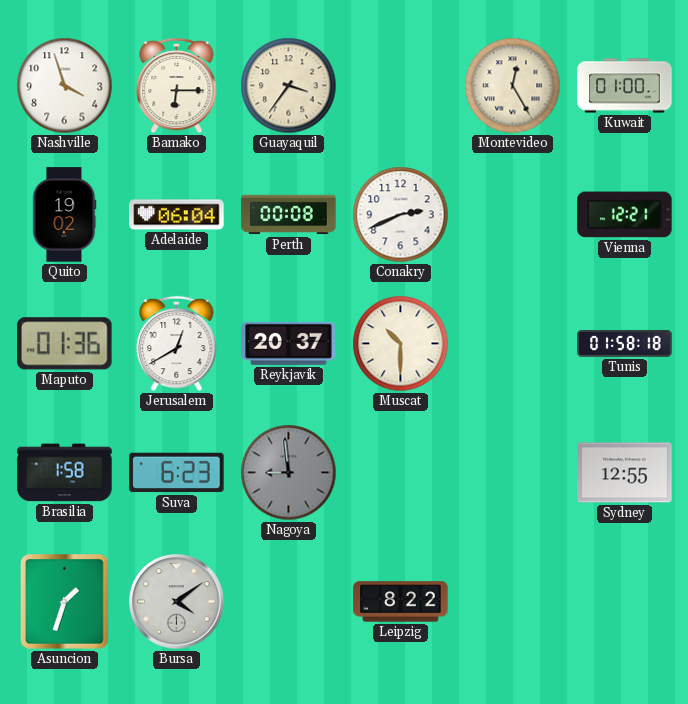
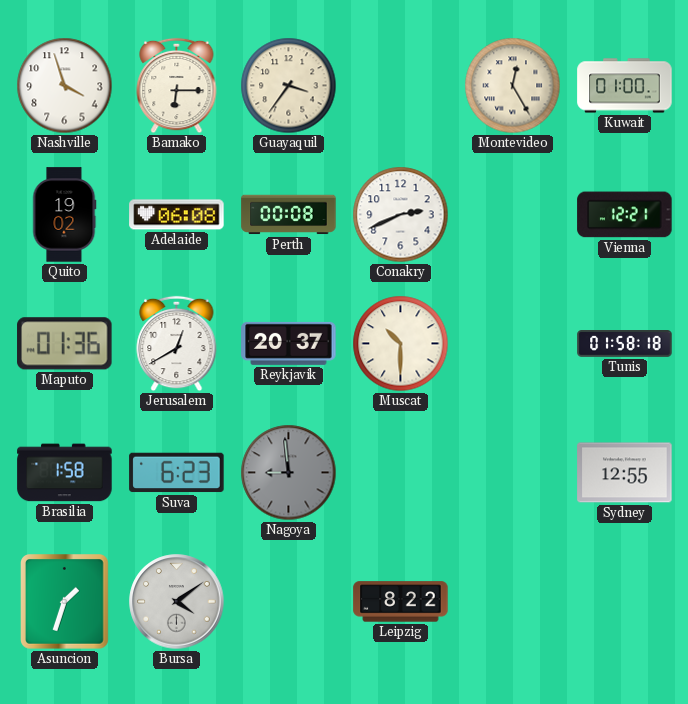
Adelaide: 06:04 -> 06:08 (177, 215)
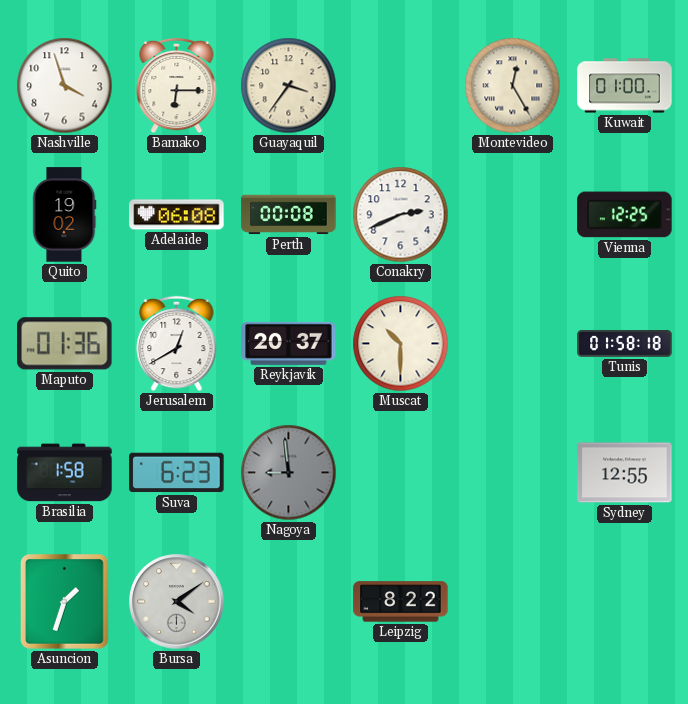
Vienna: 12:21 -> 12:25 (625, 215)
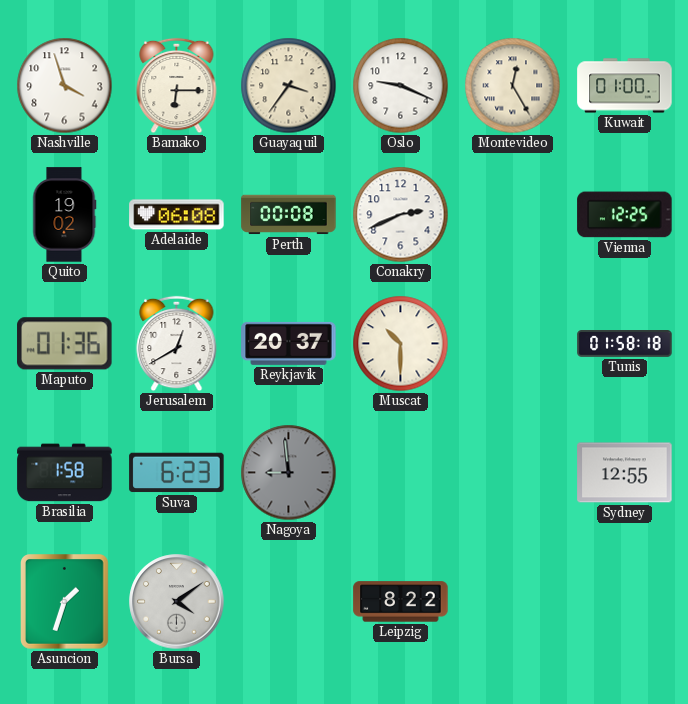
Oslo: none -> 9:19 (401, 86)
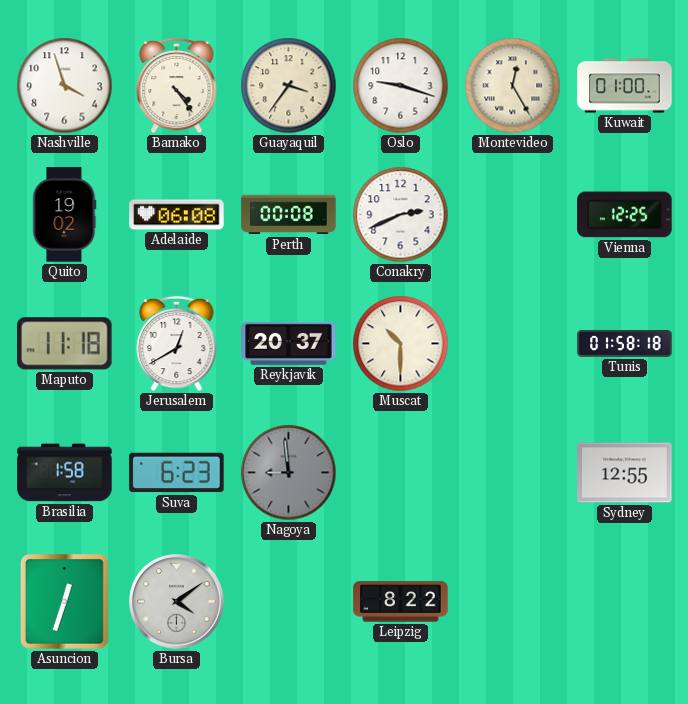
Bamako: 6:15 -> 4:24 (177, 86)
Oslo: 9:19 -> 9:18 (401, 86)
Maputo: 01:36 -> 11:18 (65, 344)
Asuncion: 1:33 -> 12:33 (65, 602)
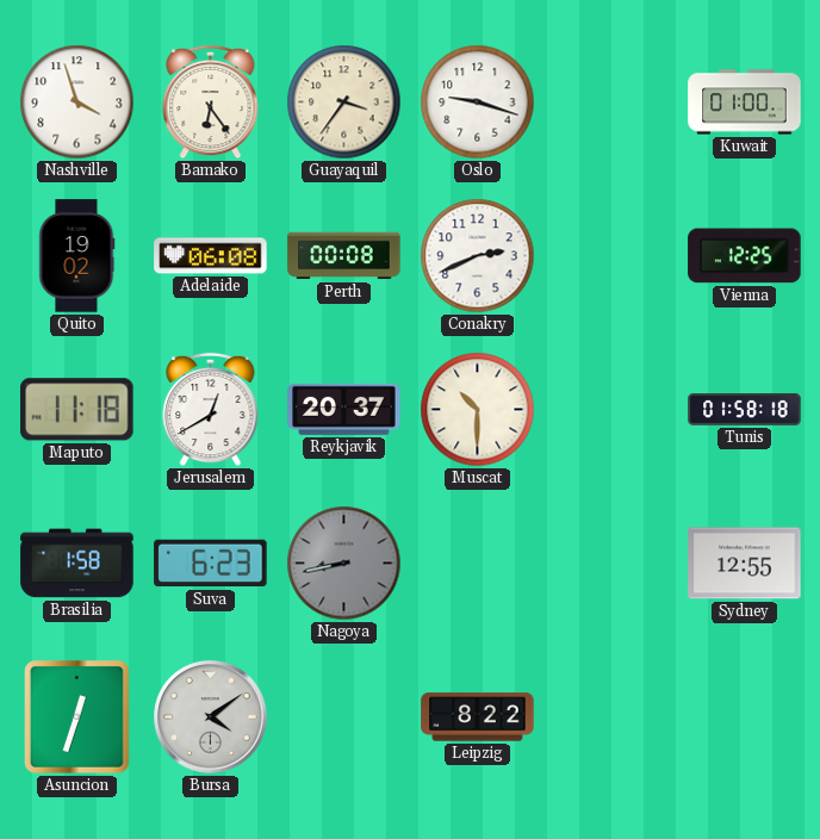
Bamako: 4:24 -> 6:24 (211, 102)
Montevideo: 12:25 -> none (513, 86)
Nagoya: 8:59 -> 8:43 (344, 564)
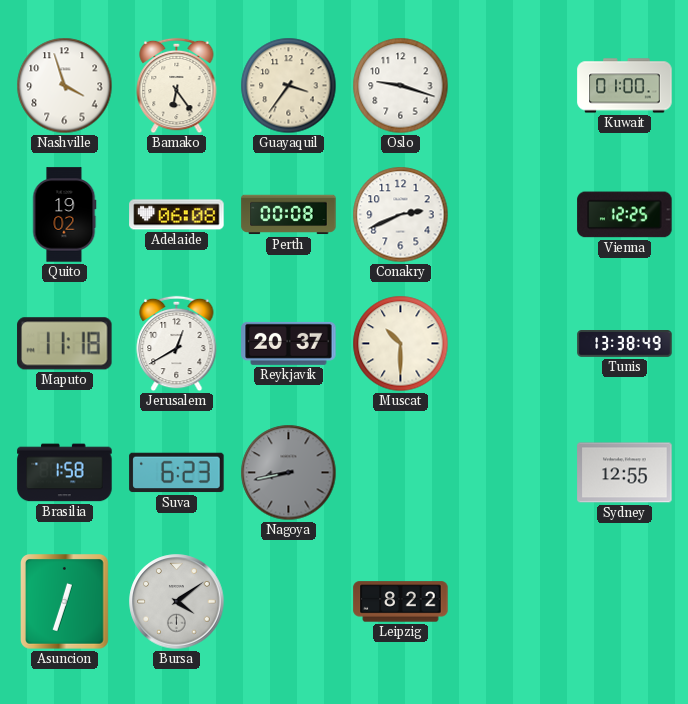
Tunis: 01:58 -> 13:38 (625, 344)
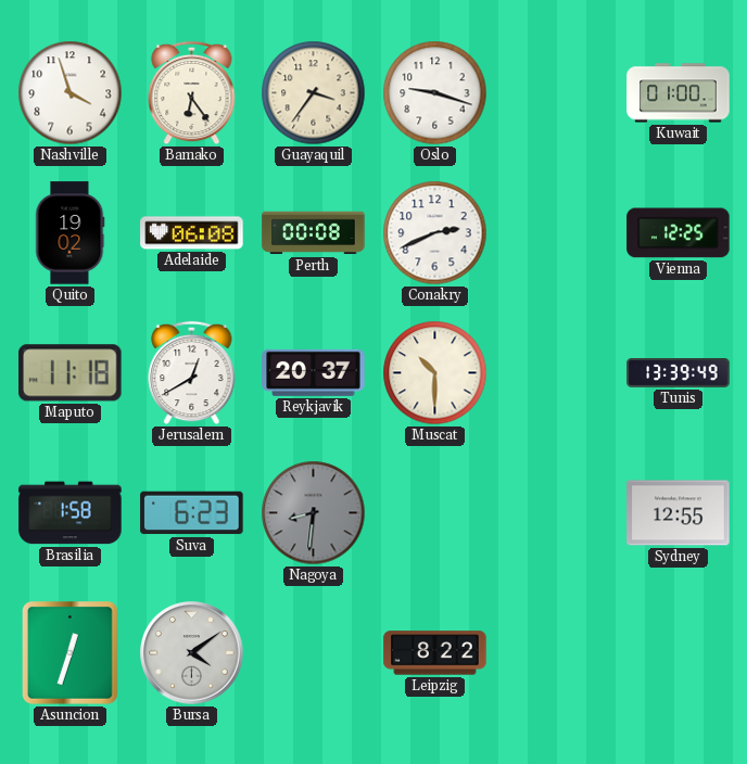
Tunis: 13:38 -> 13:39 (679, 373)
Nagoya: 8:43 -> 8:31 (314, 513)
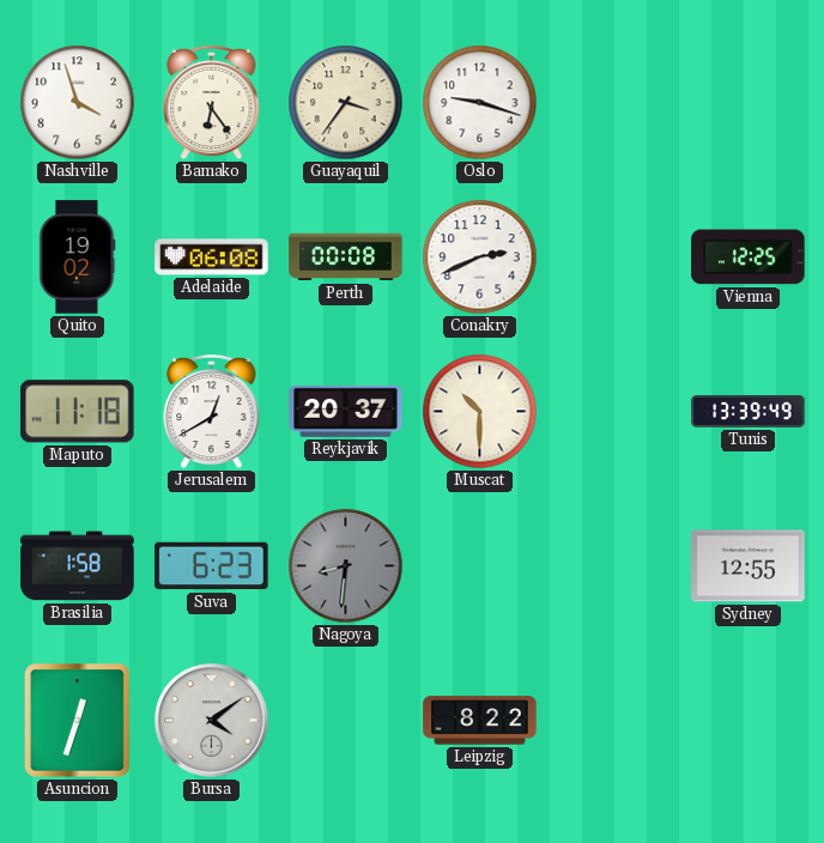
Kuwait: 01:00 -> none (679, 93)
